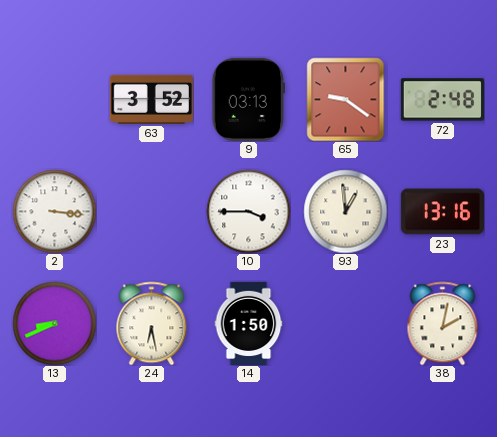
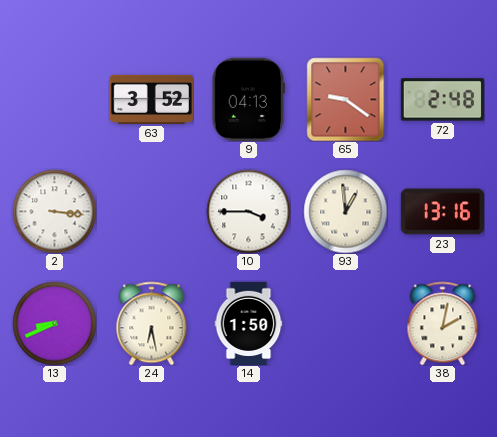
9: 03:13 -> 04:13 (248, 99)
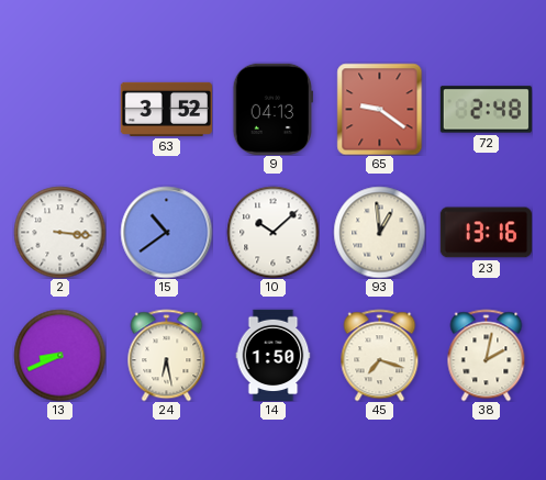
15: none -> 10:39 (166, 232)
10: 3:45 -> 10:08 (272, 232)
45: none -> 7:18 (380, 355)
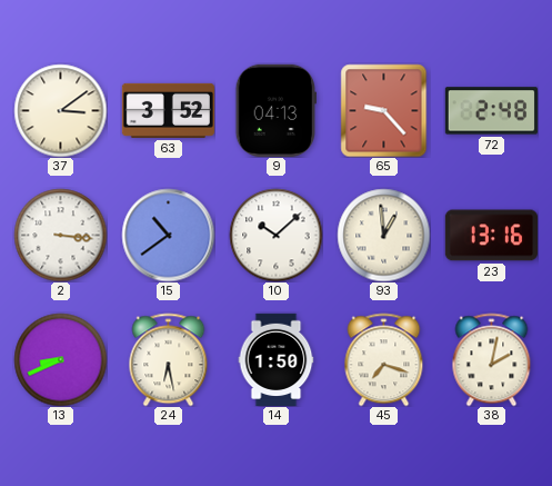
37: none -> 3:09 (60, 110)
65: 9:21 -> 9:23 (384, 110)
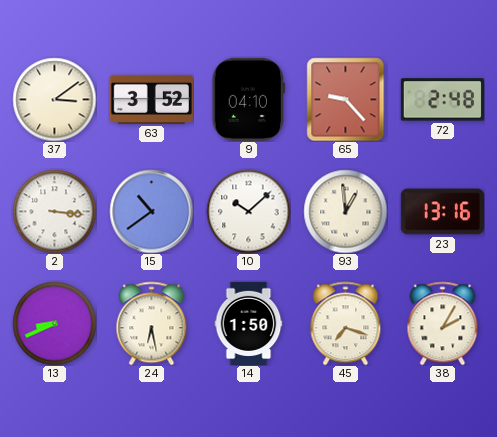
9: 04:13 -> 04:10 (248, 99)
38: 2:02 -> 2:05 (443, 323)
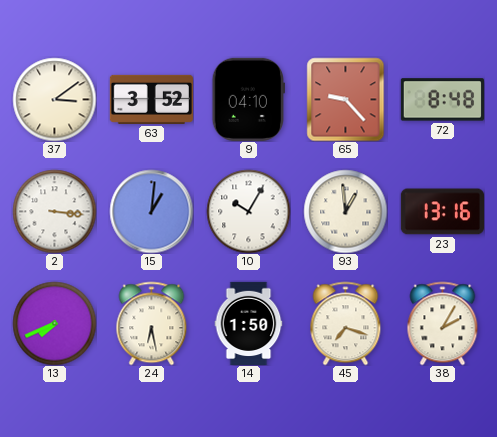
72: 2:48 -> 8:48 (442, 100)
15: 10:39 -> 1:01 (151, 211)
10: 10:08 -> 10:05 (248, 211)
13: 8:41 -> 7:41 (54, 323)
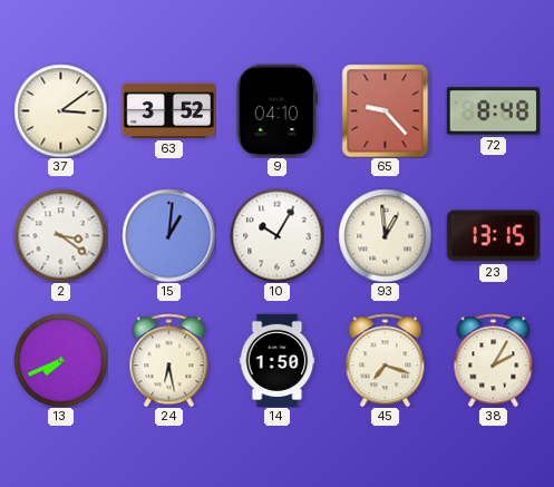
2: 3:16 -> 3:21 (60, 235)
23: 13:16 -> 13:15 (493, 236)
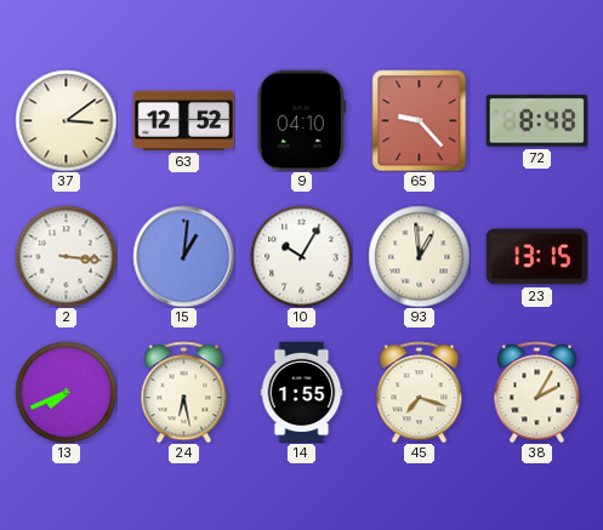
63: 3:52 -> 12:52 (183, 120)
2: 3:21 -> 3:16 (66, 256)
14: 1:50 -> 1:55 (302, 392)
